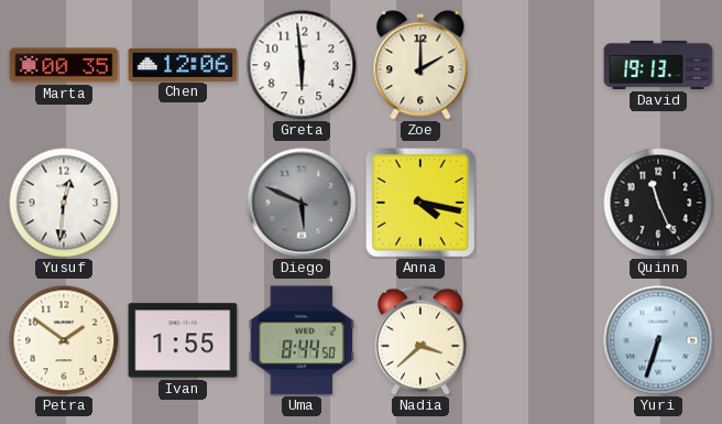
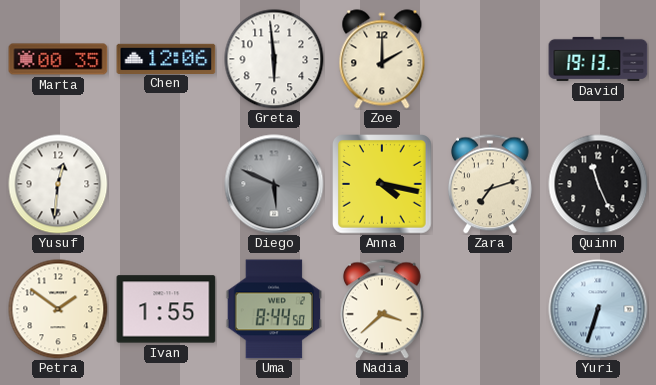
Zara: none -> 7:12 (491, 184)
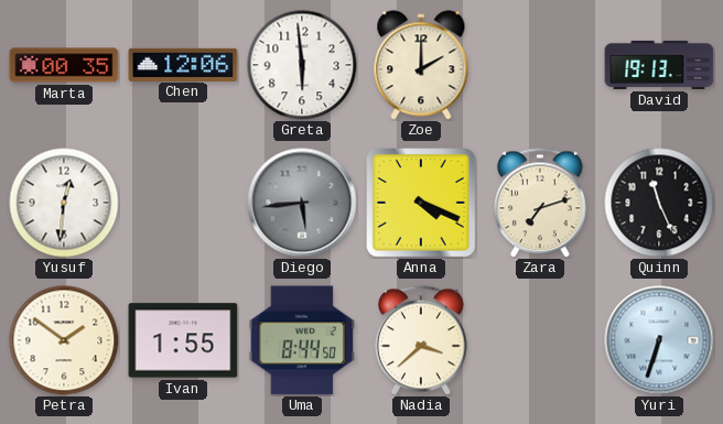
Diego: 5:49 -> 5:44 (302, 203)
Anna: 4:17 -> 4:19 (422, 204)
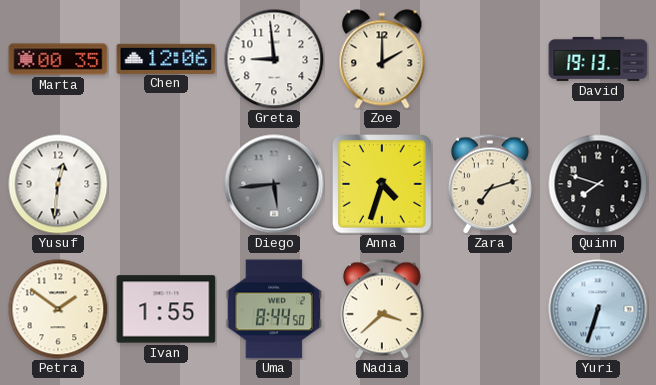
Greta: 5:59 -> 8:59 (274, 59)
Anna: 4:19 -> 4:33 (383, 185)
Quinn: 11:26 -> 7:48 (598, 184)
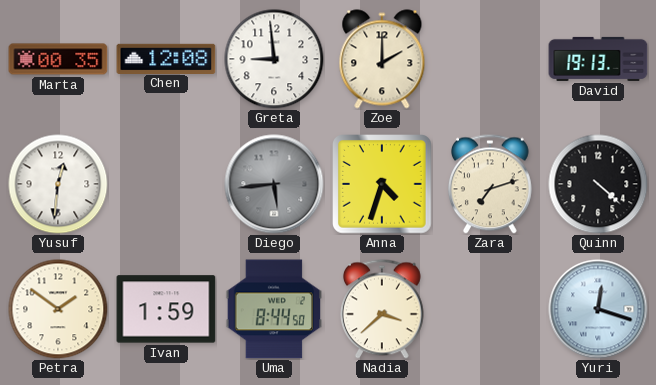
Chen: 12:06 -> 12:08 (166, 58)
Quinn: 7:48 -> 4:22 (598, 184)
Ivan: 1:55 -> 1:59 (166, 309)
Yuri: 6:33 -> 12:18 (598, 309)
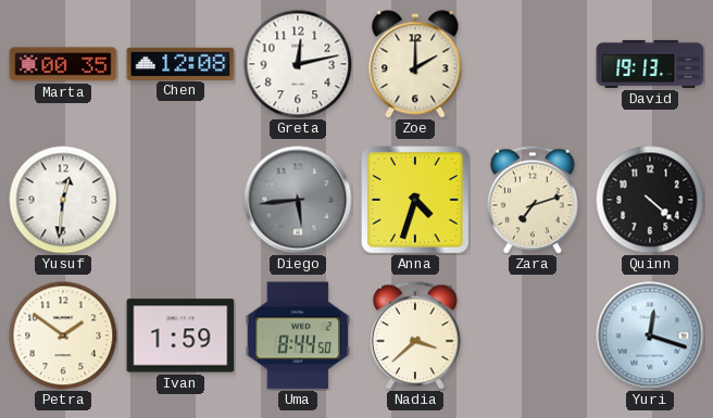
Greta: 8:59 -> 12:13 (298, 64)
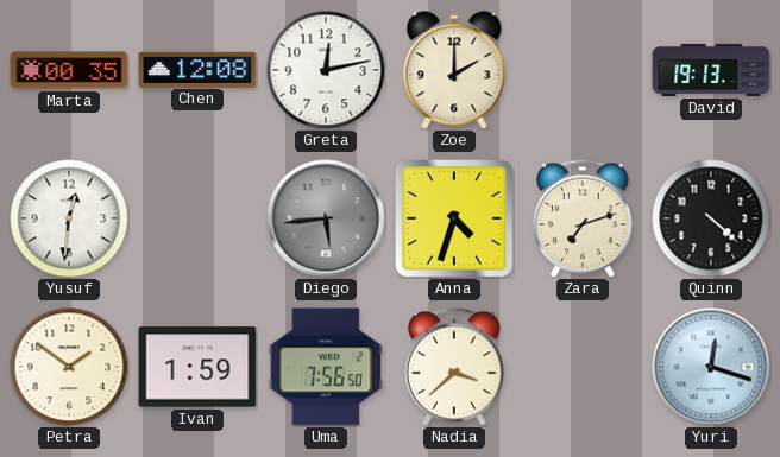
Uma: 8:44 -> 7:56 (325, 367)
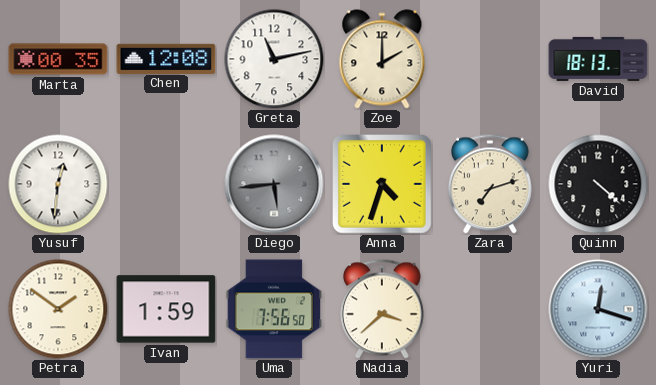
Greta: 12:13 -> 11:13 (274, 59)
David: 19:13 -> 18:13 (598, 59)
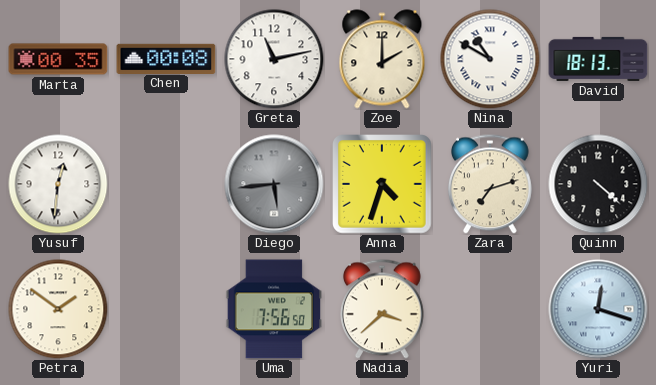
Chen: 12:08 -> 00:08 (166, 58)
Nina: none -> 10:50 (490, 59)
Ivan: 1:59 -> none (166, 309)
